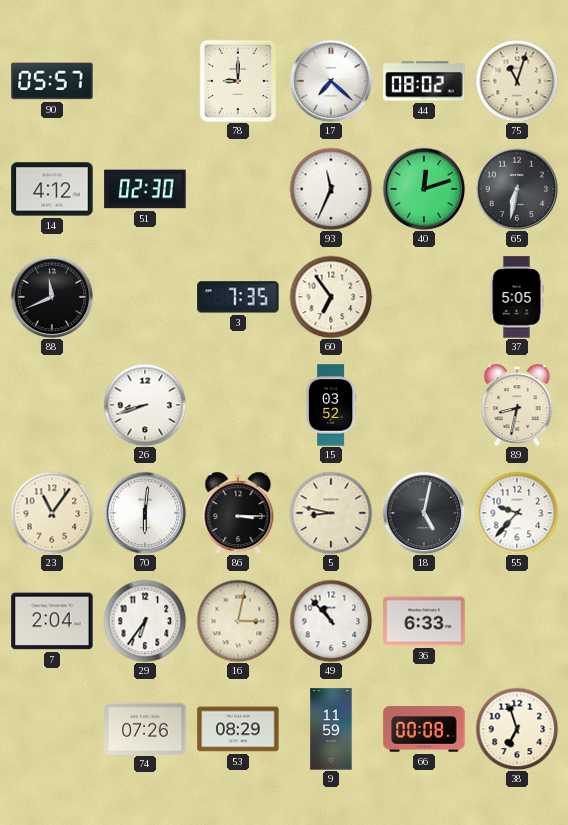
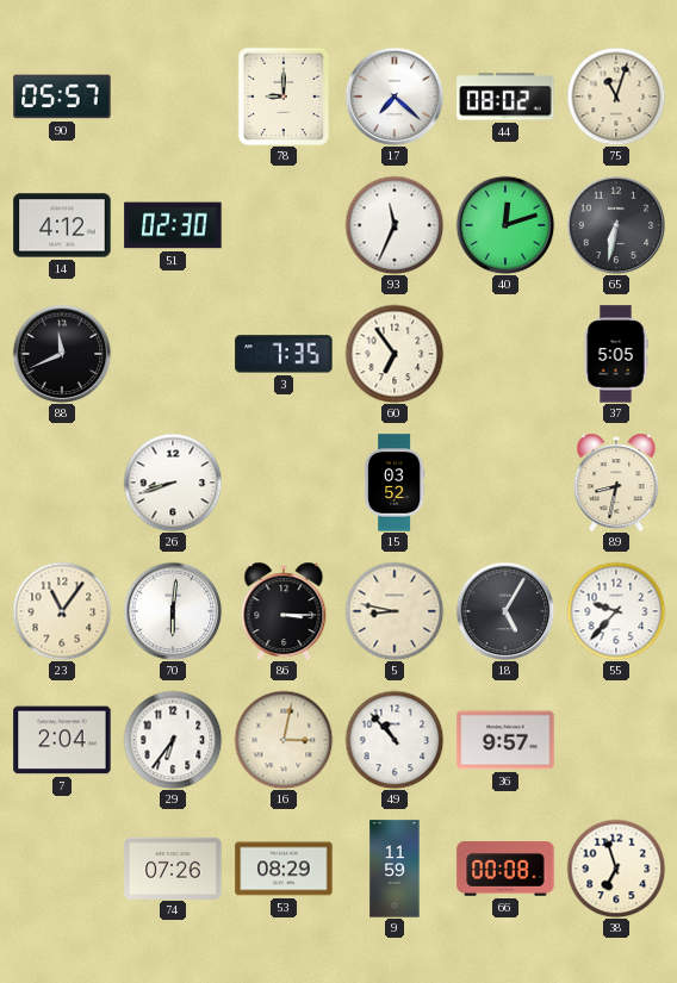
18: 5:02 -> 5:05 (505, 611)
36: 6:33 -> 9:57 (505, 740)
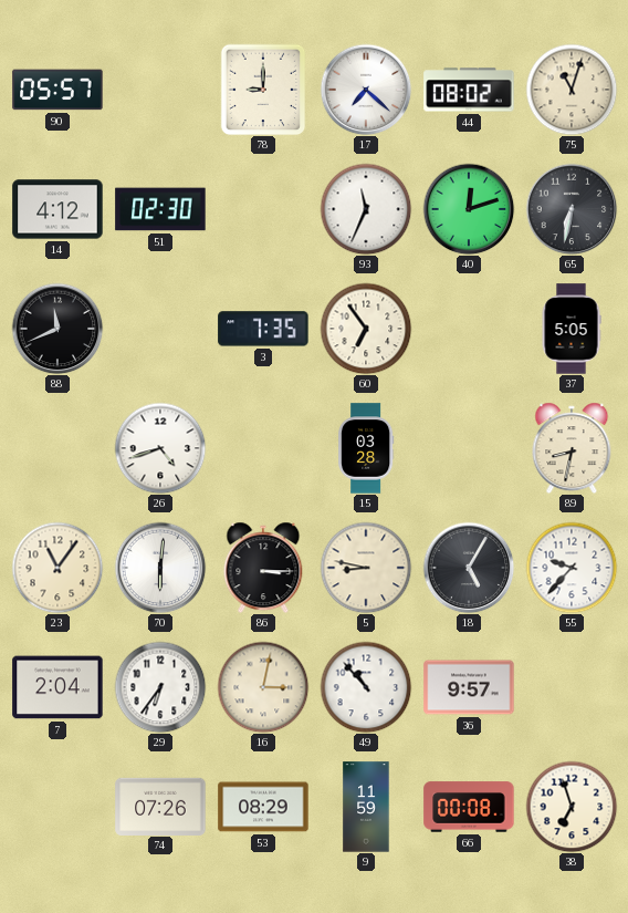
26: 8:42 -> 4:42 (160, 448)
15: 03:52 -> 03:28 (366, 448)
